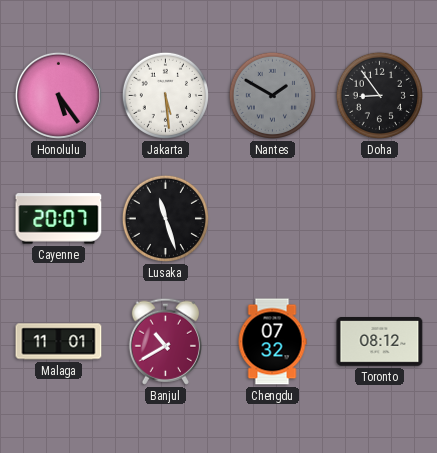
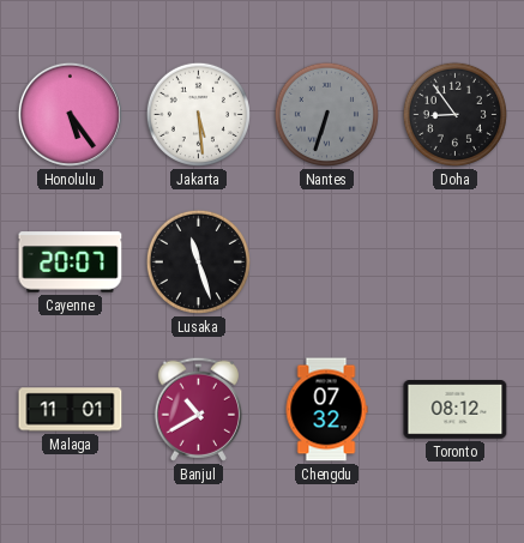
Nantes: 1:50 -> 6:33 (326, 114)
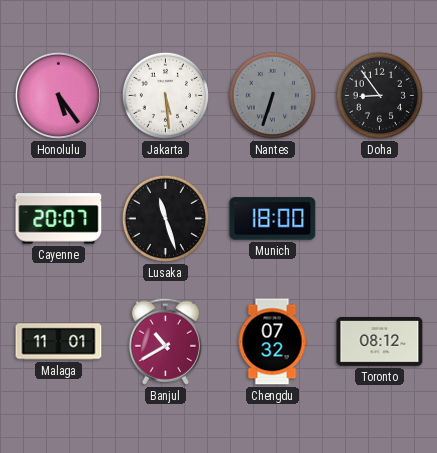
Munich: none -> 18:00 (273, 219)
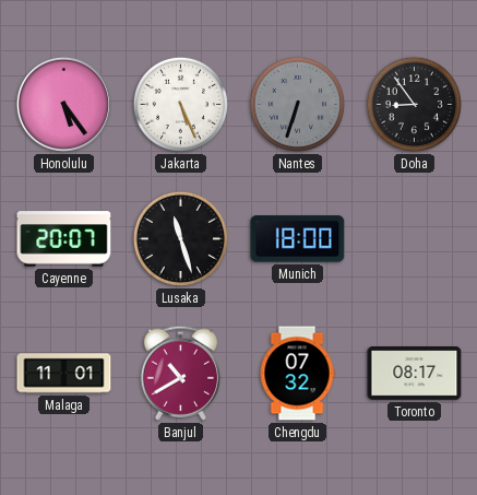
Jakarta: 5:29 -> 5:26 (180, 104)
Toronto: 08:12 -> 08:17 (415, 374)
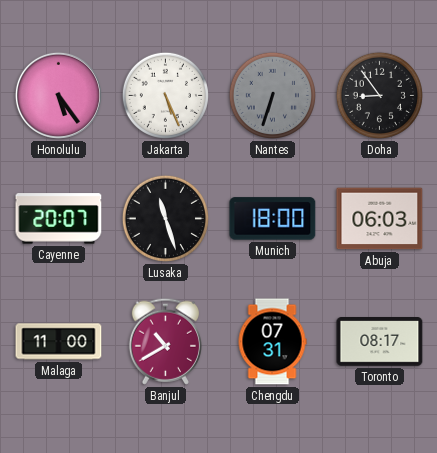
Abuja: none -> 06:03 (380, 219)
Malaga: 11:01 -> 11:00 (59, 342)
Chengdu: 07:32 -> 07:31 (272, 342)
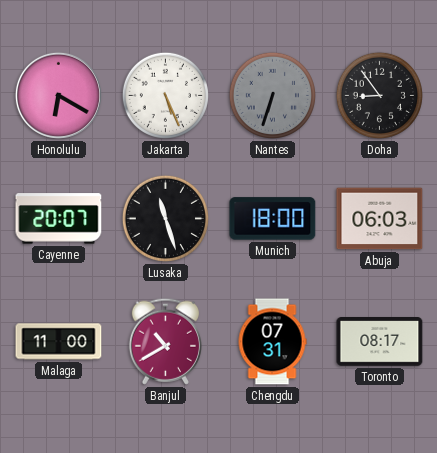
Honolulu: 5:24 -> 6:20 (58, 95)
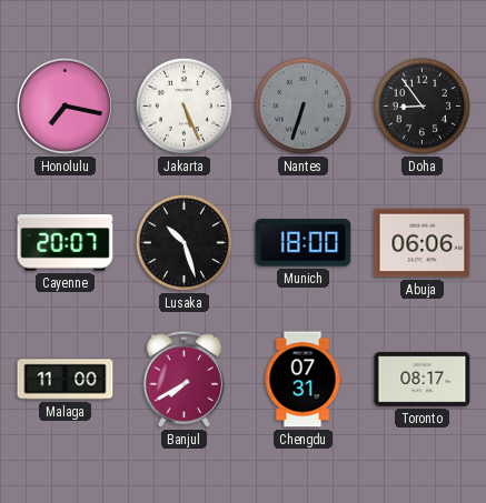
Honolulu: 6:20 -> 7:17 (65, 105)
Lusaka: 11:27 -> 10:27 (184, 242)
Abuja: 06:03 -> 06:06 (423, 243)
Banjul: 10:40 -> 7:40 (184, 379)
